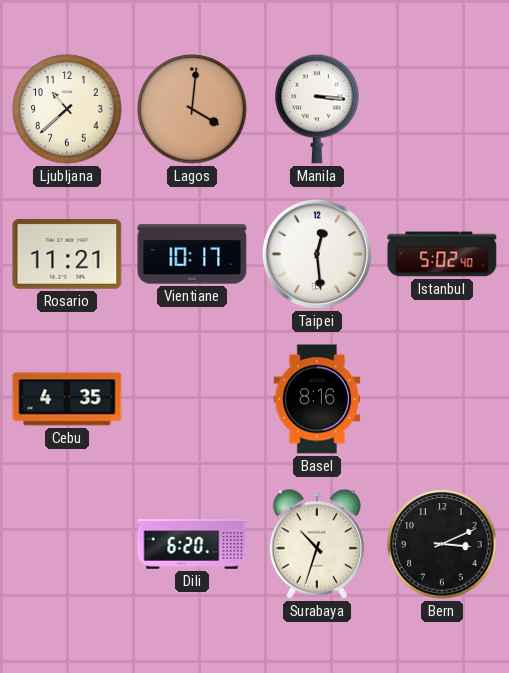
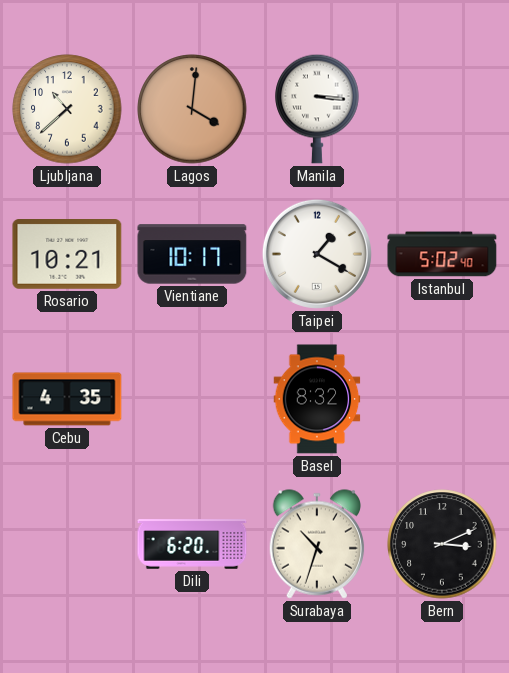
Rosario: 11:21 -> 10:21 (67, 255)
Taipei: 12:29 -> 1:20 (317, 254)
Basel: 8:16 -> 8:32 (317, 399)
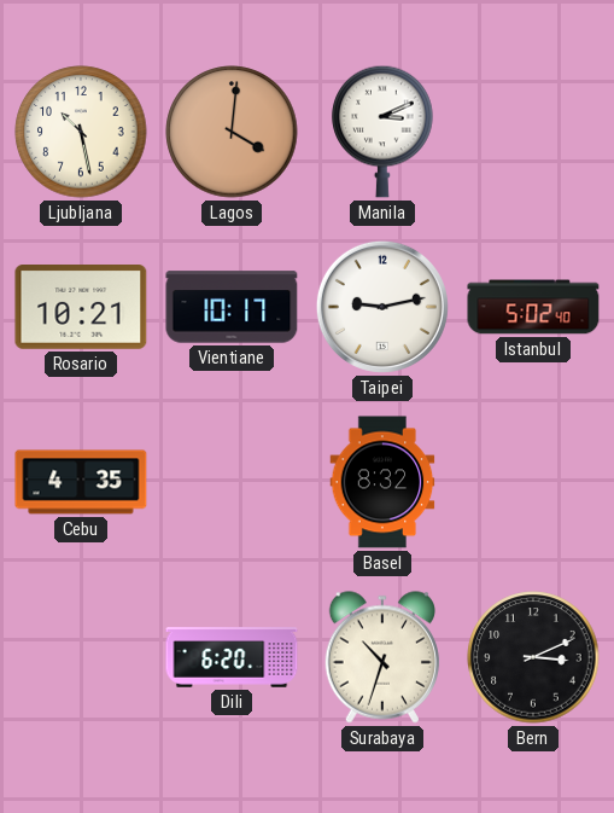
Ljubljana: 10:38 -> 10:28 (81, 132)
Manila: 3:16 -> 3:11 (382, 132)
Taipei: 1:20 -> 9:13 (382, 307)
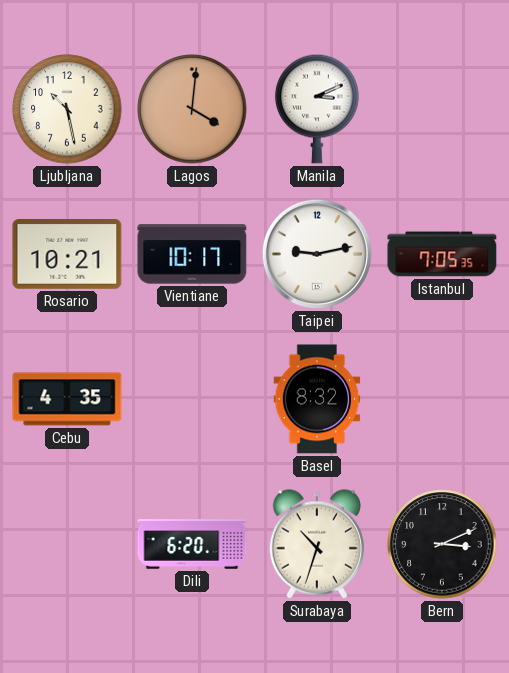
Istanbul: 5:02 -> 7:05 (442, 254)
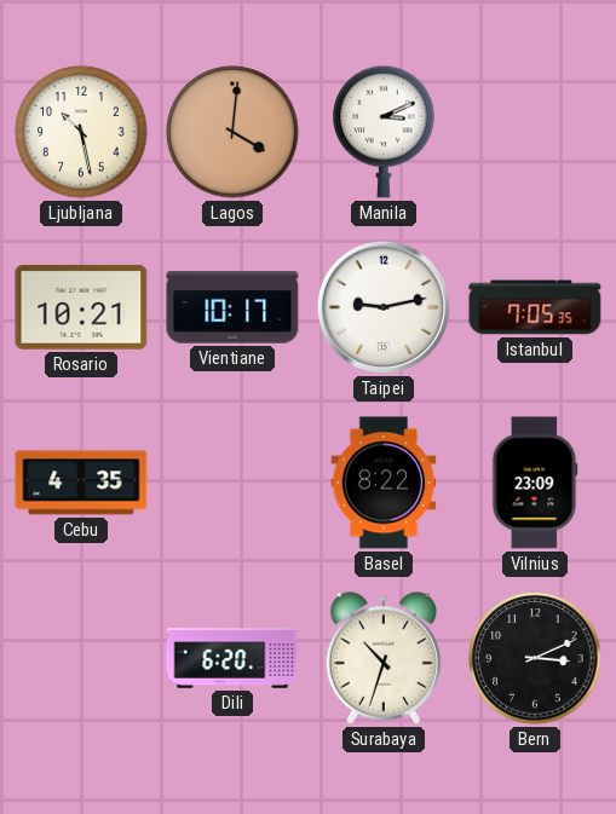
Basel: 8:32 -> 8:22 (384, 483)
Vilnius: none -> 23:09 (535, 483)
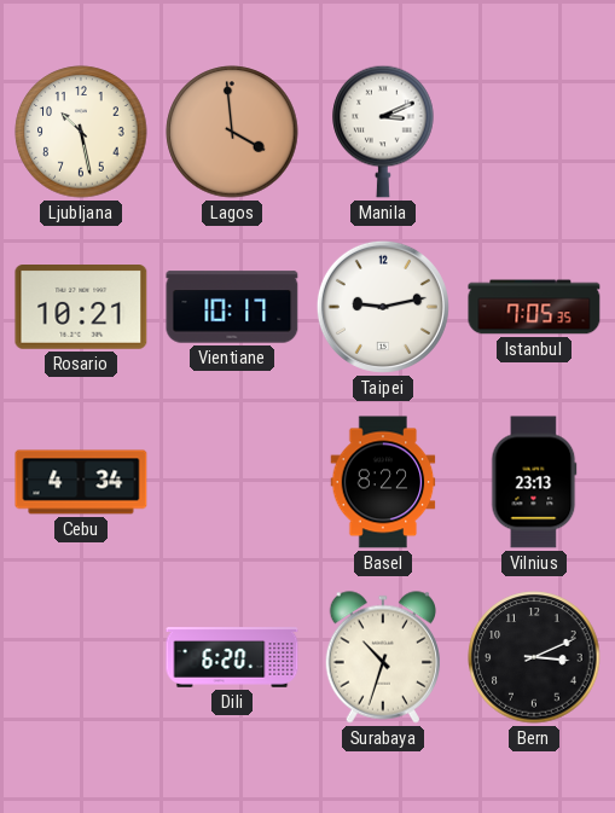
Lagos: 4:01 -> 3:59 (232, 132)
Cebu: 4:35 -> 4:34 (81, 482)
Vilnius: 23:09 -> 23:13 (534, 482)
